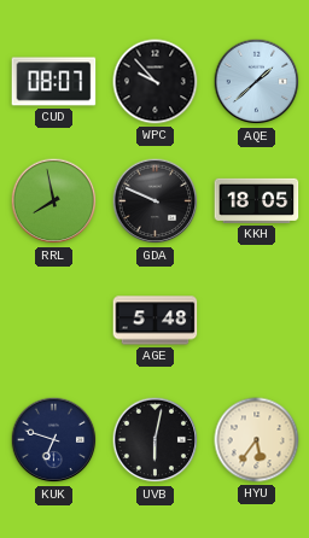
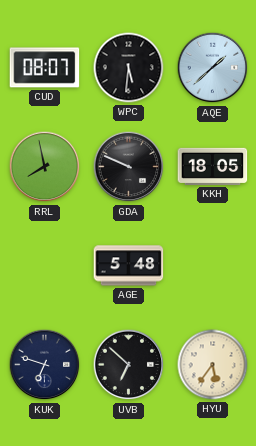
WPC: 9:53 -> 5:31 (129, 68)
UVB: 6:02 -> 6:52 (129, 365)
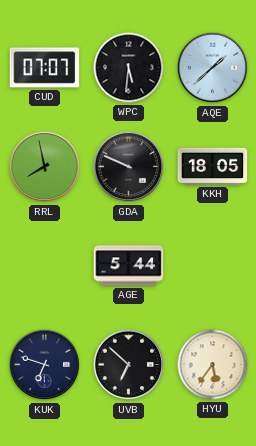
CUD: 08:07 -> 07:07 (45, 68)
AGE: 5:48 -> 5:44 (129, 266)
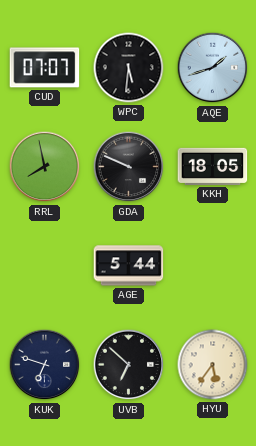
AQE: 1:38 -> 1:42 (213, 68)
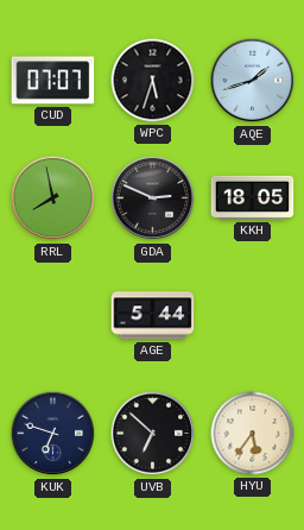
WPC: 5:31 -> 5:33 (153, 81)
GDA: 9:49 -> 2:49 (153, 198)
